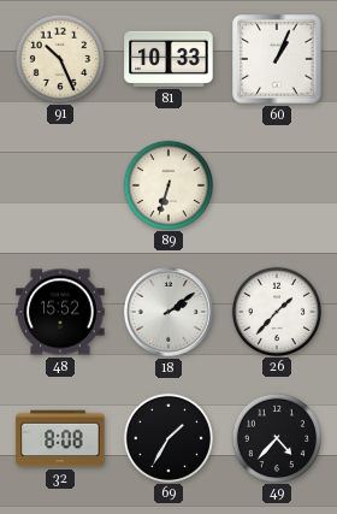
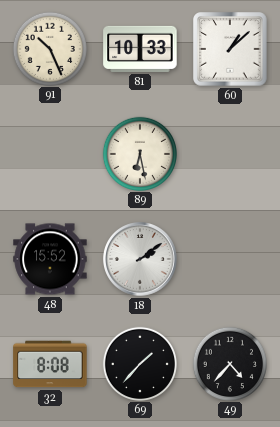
60: 1:04 -> 1:08 (230, 49)
89: 6:33 -> 6:28 (139, 153)
26: 1:37 -> none (276, 311)
69: 1:35 -> 1:37 (139, 363)
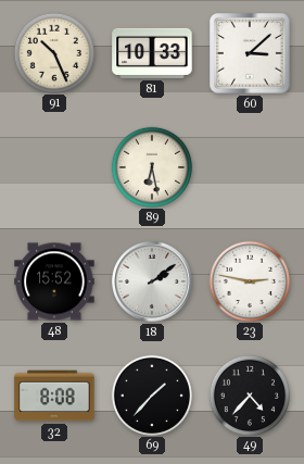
60: 1:08 -> 3:08 (250, 53)
23: none -> 2:47 (249, 280)
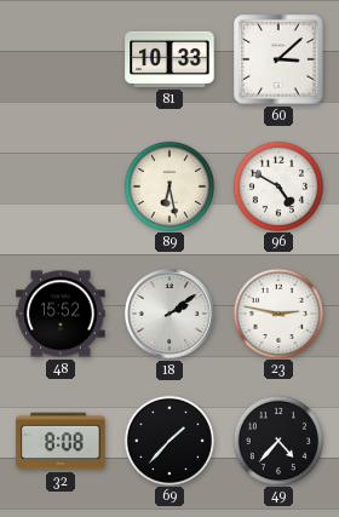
91: 10:26 -> none (53, 52)
96: none -> 4:50 (277, 185)
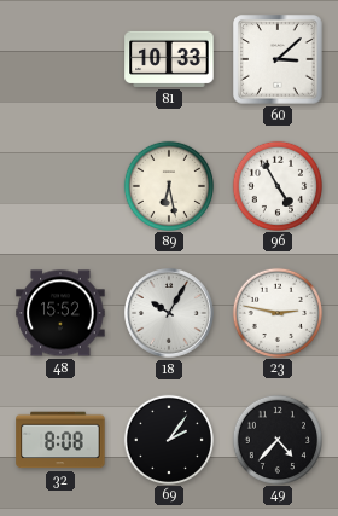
96: 4:50 -> 4:55 (276, 185)
18: 2:09 -> 10:05 (170, 314)
69: 1:37 -> 2:06 (168, 439)
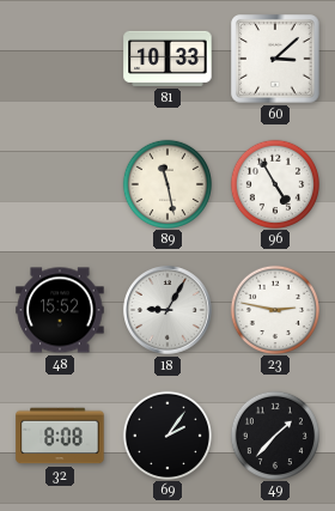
89: 6:28 -> 11:28 (166, 183)
18: 10:05 -> 9:05 (169, 311)
49: 4:37 -> 1:37 (274, 434)
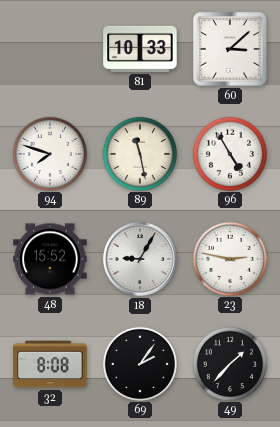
94: none -> 7:48 (49, 153)
